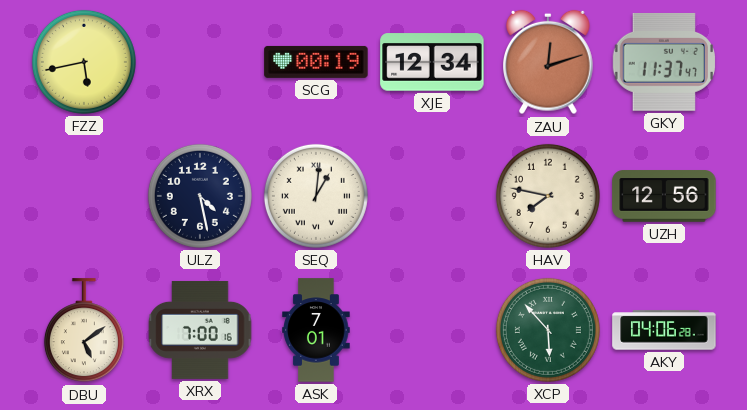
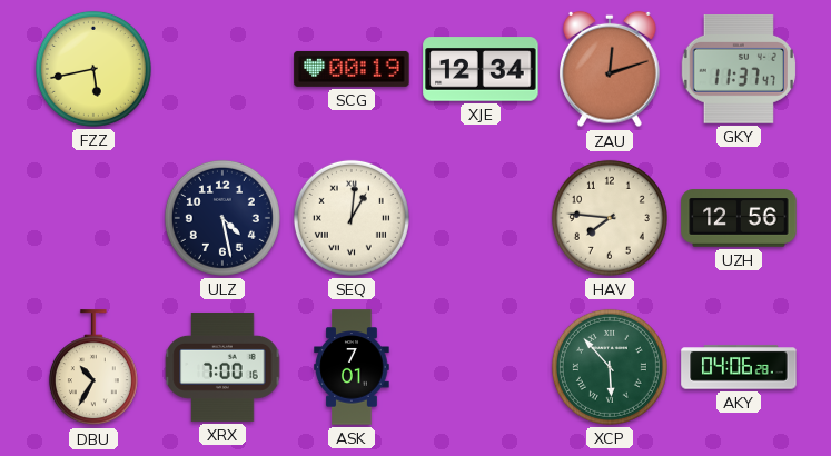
HAV: 7:47 -> 7:46 (610, 218)
DBU: 5:09 -> 10:35 (93, 368)
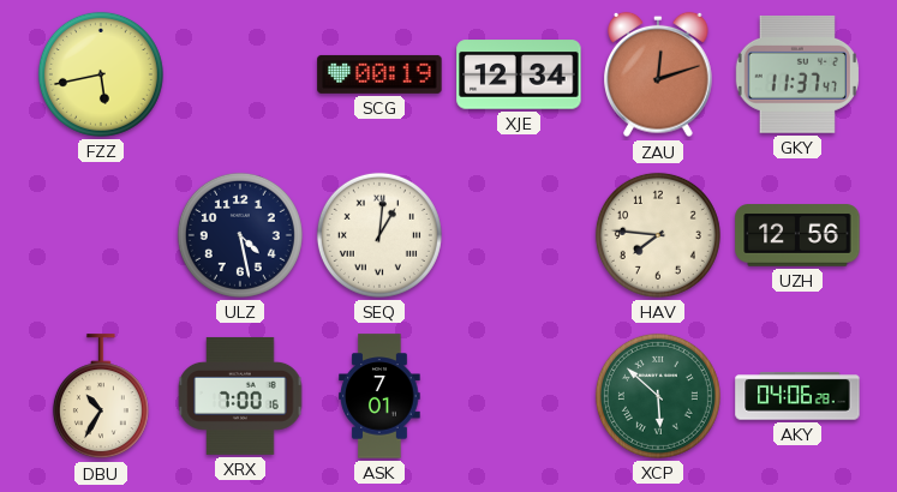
XCP: 5:53 -> 5:52 (658, 396)
